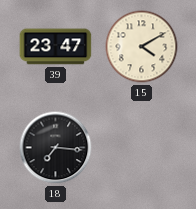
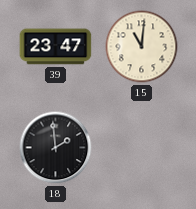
15: 4:10 -> 11:01 (142, 47)
18: 7:16 -> 1:59 (56, 148)
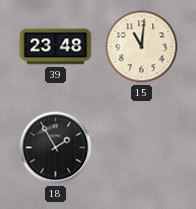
39: 23:47 -> 23:48 (56, 47)
18: 1:59 -> 1:55 (56, 148)
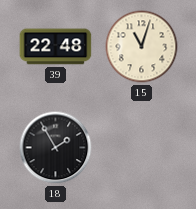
39: 23:48 -> 22:48 (56, 47)
15: 11:01 -> 11:03 (142, 47)
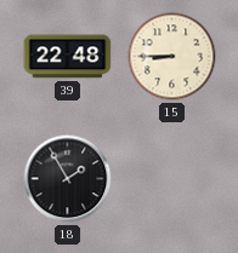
15: 11:03 -> 8:45 (172, 57)
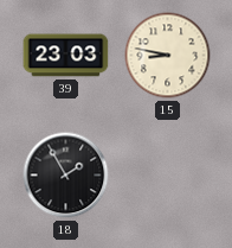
39: 22:48 -> 23:03 (66, 56)
15: 8:45 -> 8:47 (168, 56)
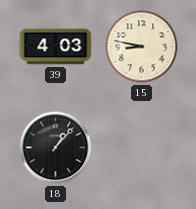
39: 23:03 -> 4:03 (56, 47)
18: 1:55 -> 1:07 (56, 148)
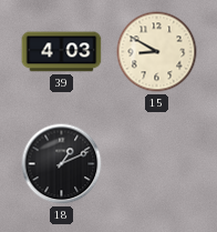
15: 8:47 -> 8:50 (157, 52)
18: 1:07 -> 1:11 (62, 164)
